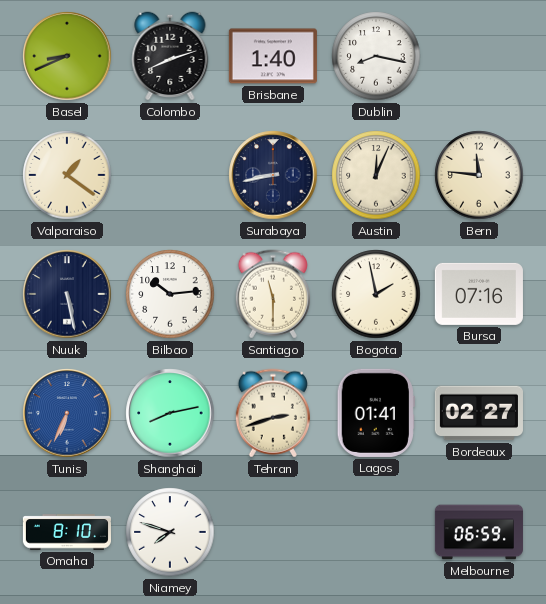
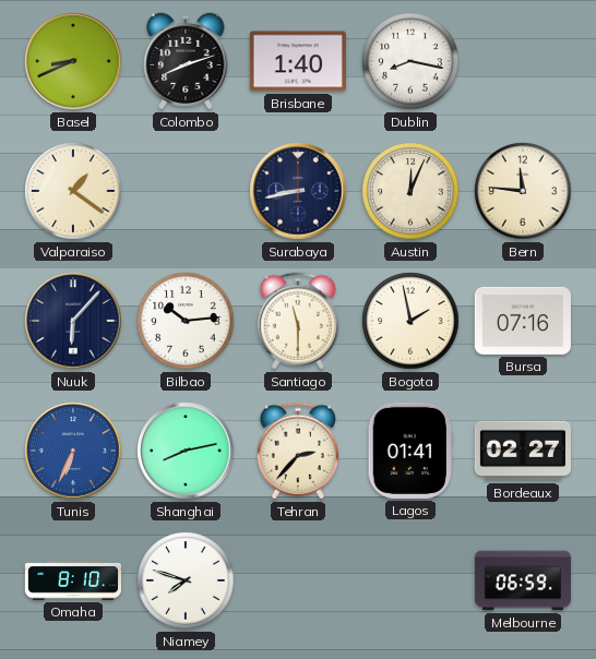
Nuuk: 5:28 -> 6:07 (73, 321)
Tehran: 2:42 -> 2:37 (298, 451)
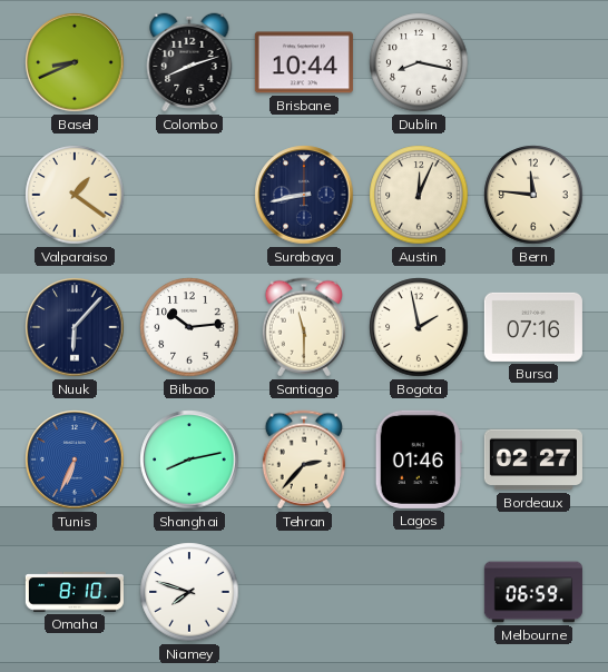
Brisbane: 1:40 -> 10:44 (304, 62)
Lagos: 01:41 -> 01:46 (419, 459)
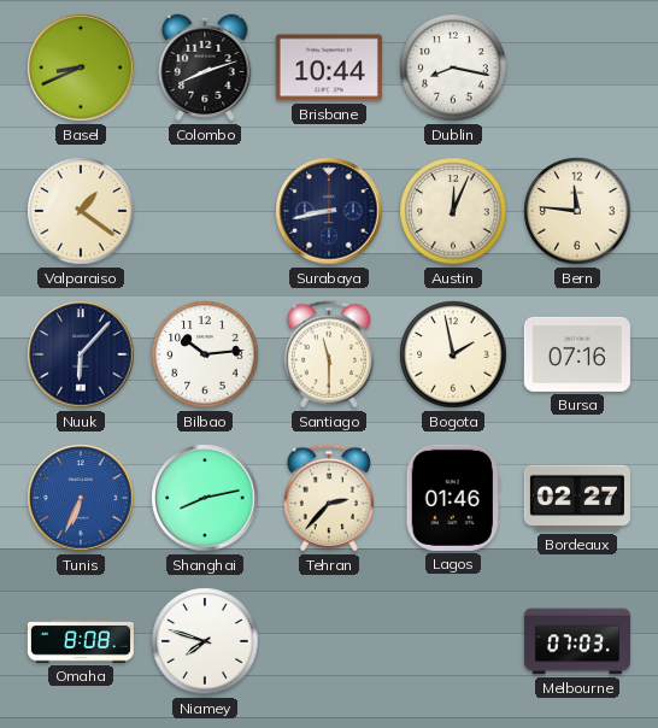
Omaha: 8:10 -> 8:08 (81, 641)
Melbourne: 06:59 -> 07:03 (577, 641)
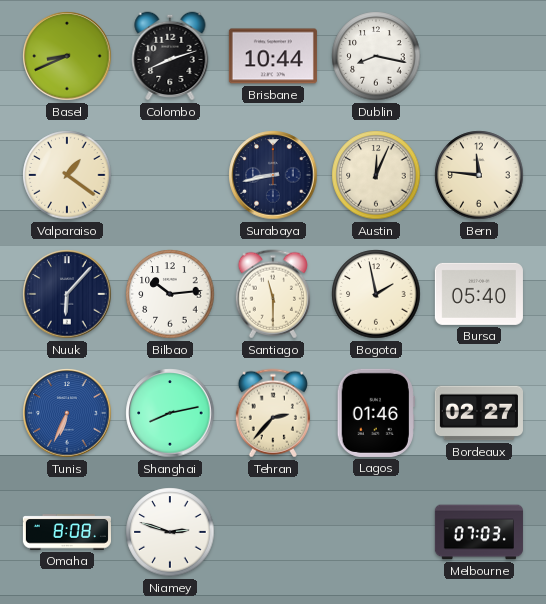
Bursa: 07:16 -> 05:40 (479, 294)
Niamey: 7:48 -> 2:48 (170, 532)
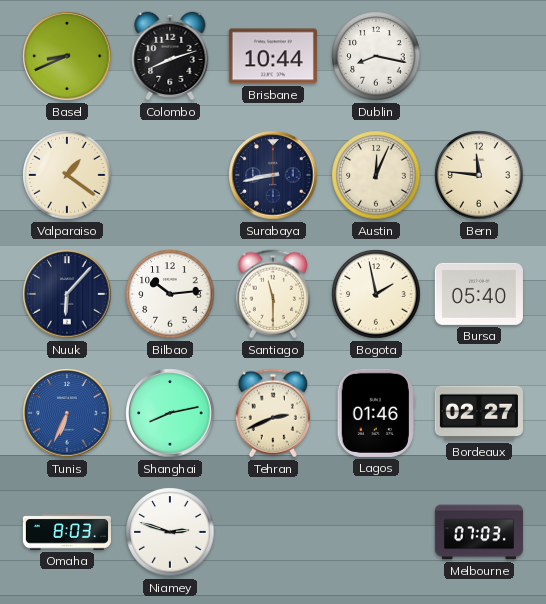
Tehran: 2:37 -> 2:41 (273, 413)
Omaha: 8:08 -> 8:03 (67, 532)
